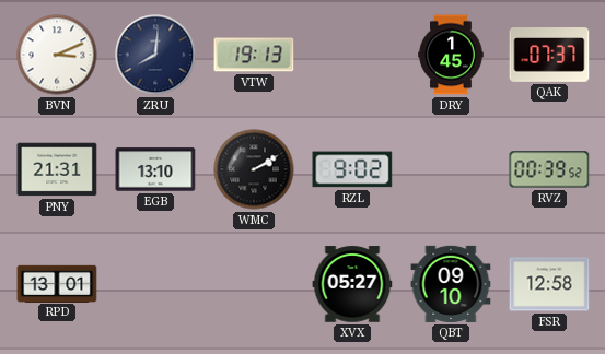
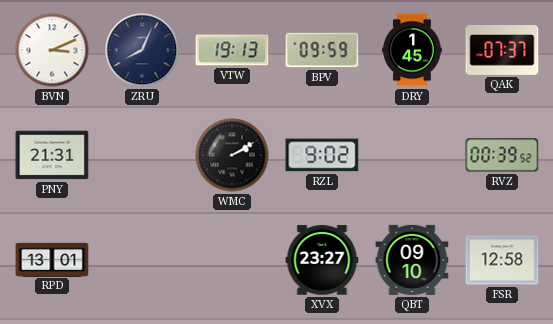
ZRU: 8:01 -> 8:04 (142, 50)
BPV: none -> 09:59 (322, 50)
EGB: 13:10 -> none (155, 169)
XVX: 05:27 -> 23:27 (322, 260)
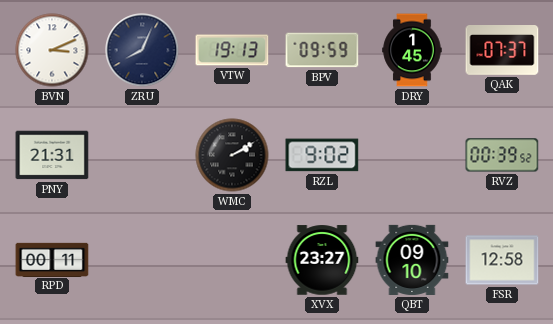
RPD: 13:01 -> 00:11 (52, 259)
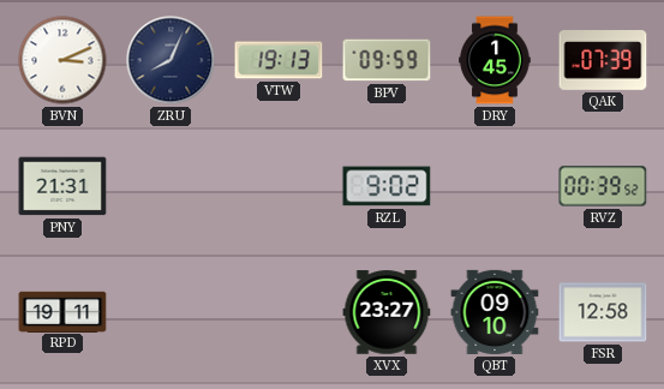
QAK: 07:37 -> 07:39 (603, 61)
WMC: 2:10 -> none (232, 155)
RPD: 00:11 -> 19:11 (62, 311)
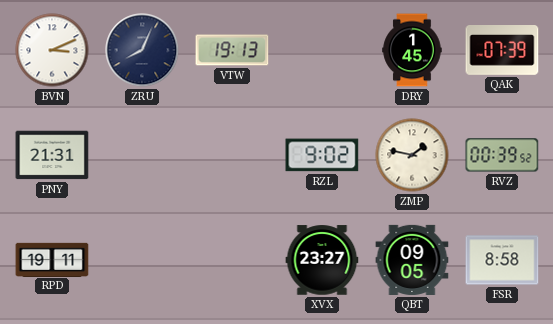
BPV: 09:59 -> none (387, 60)
ZMP: none -> 1:47 (412, 155)
QBT: 09:10 -> 09:05 (412, 260)
FSR: 12:58 -> 8:58 (502, 260)
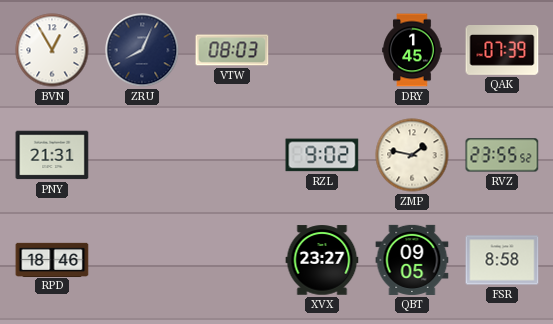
BVN: 3:11 -> 12:55 (52, 50)
VTW: 19:13 -> 08:03 (232, 50)
RVZ: 00:39 -> 23:55 (502, 155)
RPD: 19:11 -> 18:46 (52, 259)
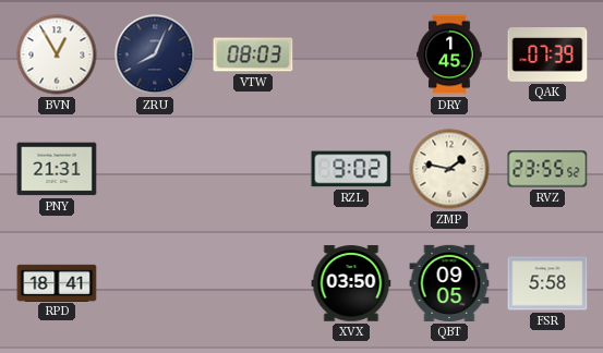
RPD: 18:46 -> 18:41 (57, 282)
XVX: 23:27 -> 03:50 (351, 283)
FSR: 8:58 -> 5:58 (547, 283)
